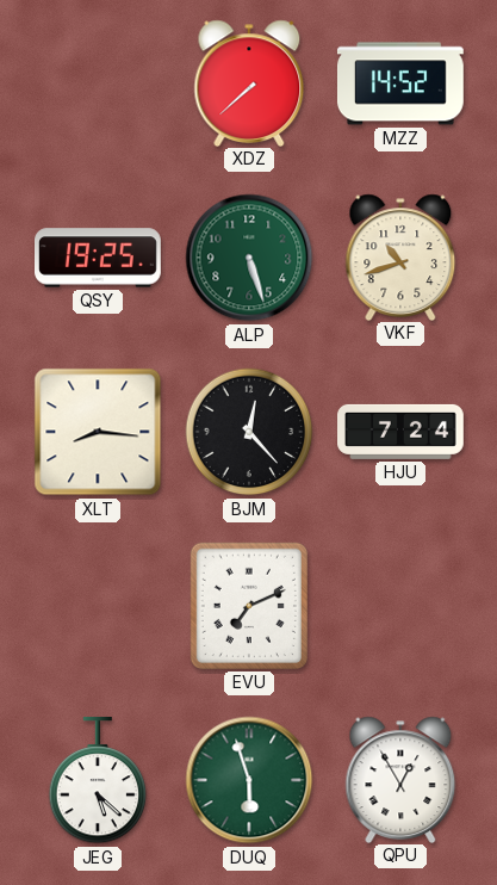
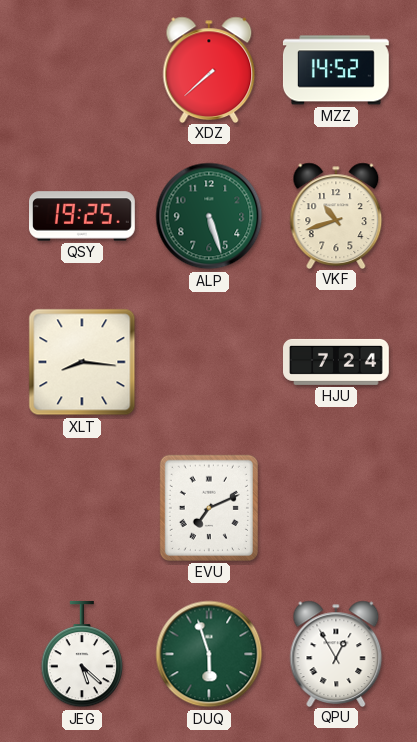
BJM: 12:23 -> none (249, 432)
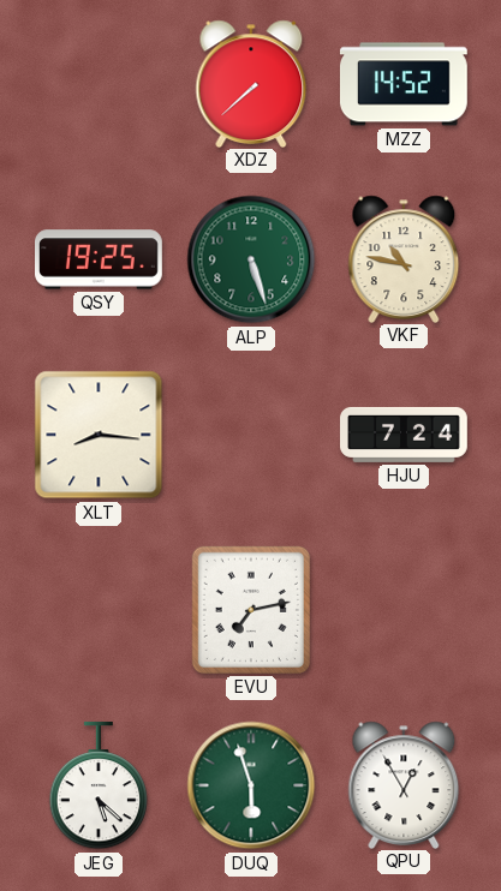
VKF: 10:42 -> 10:47 (404, 258)
EVU: 7:11 -> 7:13 (251, 610)
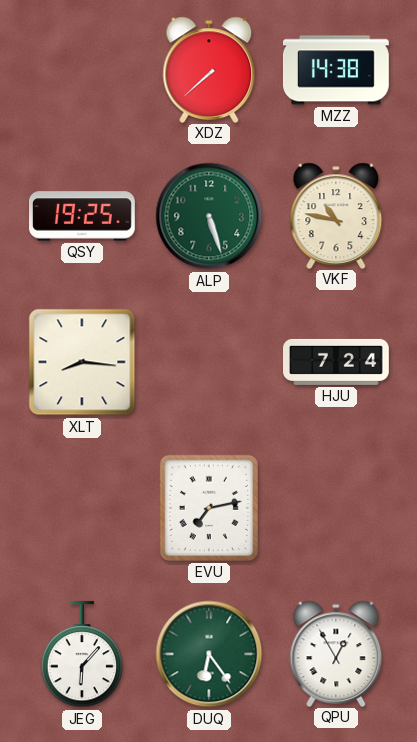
MZZ: 14:52 -> 14:38 (336, 70)
JEG: 5:22 -> 6:07 (82, 654)
DUQ: 5:57 -> 6:24 (209, 654)
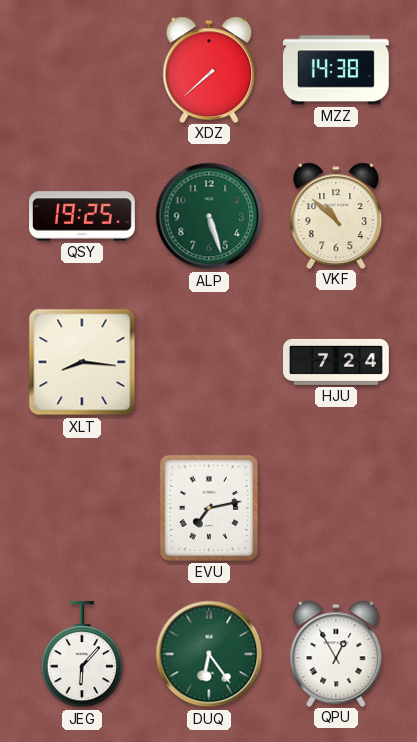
VKF: 10:47 -> 10:52 (336, 215)
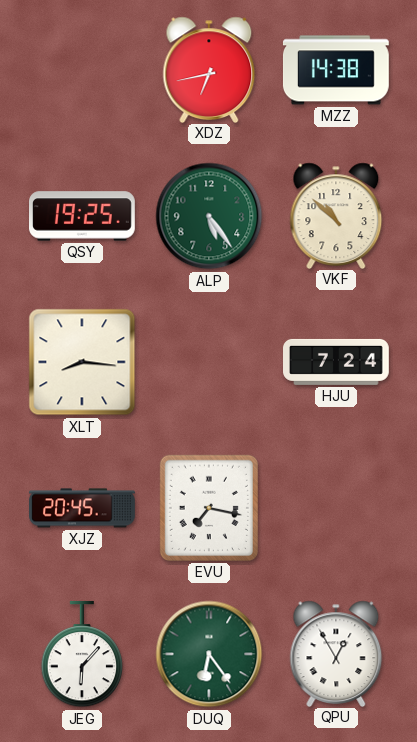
XDZ: 7:38 -> 6:43 (209, 69)
ALP: 5:27 -> 5:24 (209, 216)
XJZ: none -> 20:45 (83, 508)
EVU: 7:13 -> 7:17 (209, 508)
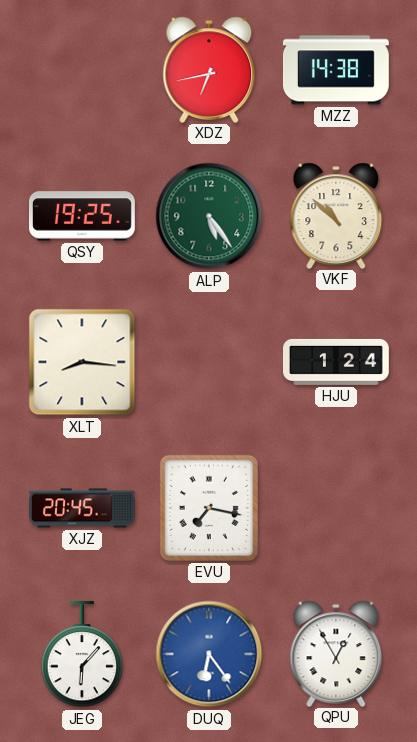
HJU: 7:24 -> 1:24 (337, 362)
DUQ dial: green -> blue (209, 654)
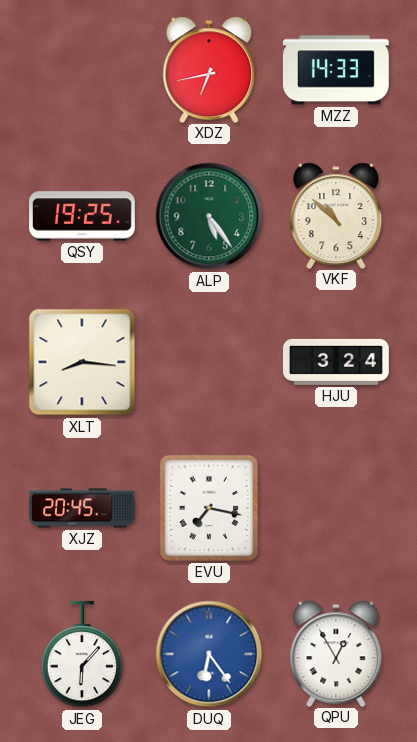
MZZ: 14:38 -> 14:33 (336, 70)
HJU: 1:24 -> 3:24 (337, 362)
